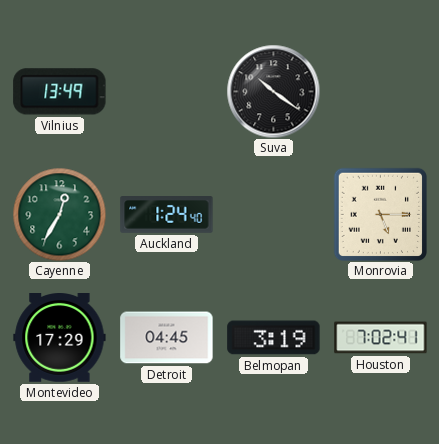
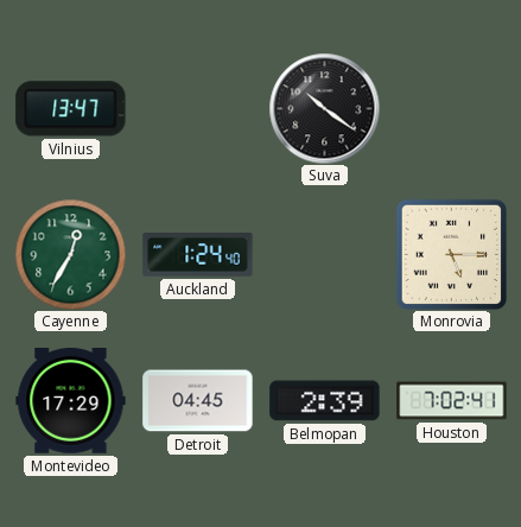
Vilnius: 13:49 -> 13:47 (71, 109)
Belmopan: 3:19 -> 2:39 (325, 401)
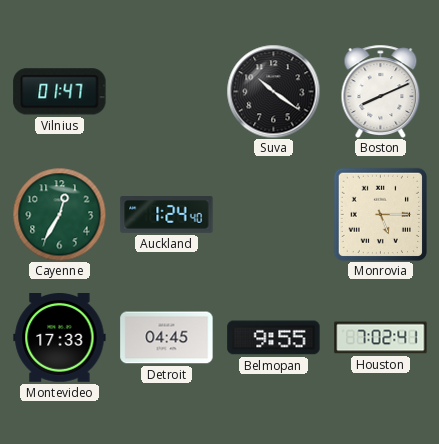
Vilnius: 13:47 -> 01:47 (60, 92)
Boston: none -> 8:11 (381, 91)
Montevideo: 17:29 -> 17:33 (60, 338)
Belmopan: 2:39 -> 9:55 (274, 338)
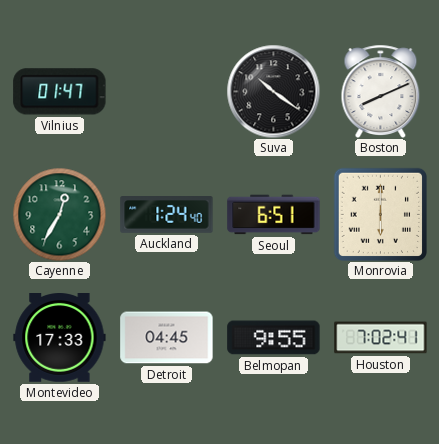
Seoul: none -> 6:51 (274, 215)
Monrovia: 5:15 -> 6:00 (380, 214)
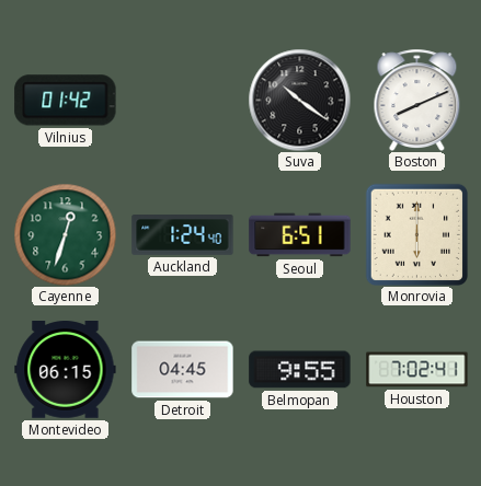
Vilnius: 01:47 -> 01:42 (66, 101)
Cayenne: 12:35 -> 12:33 (65, 234)
Montevideo: 17:33 -> 06:15 (66, 370)
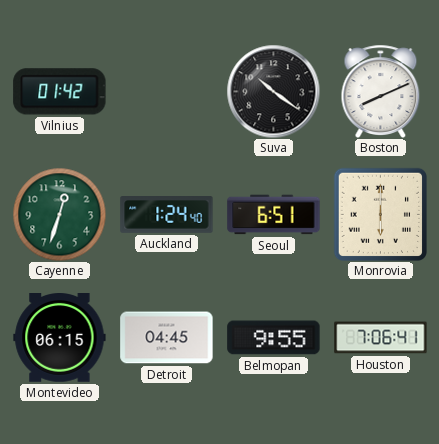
Houston: 7:02 -> 7:06 (381, 338)
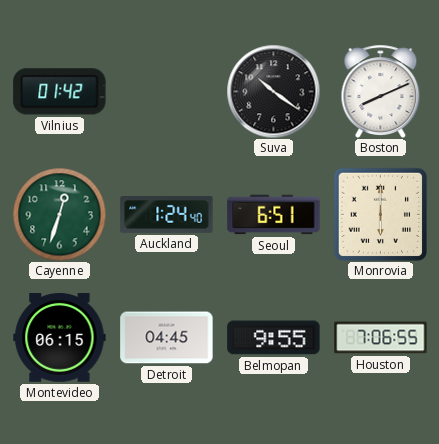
Houston: 7:06:41 -> 7:06:55 (381, 338)
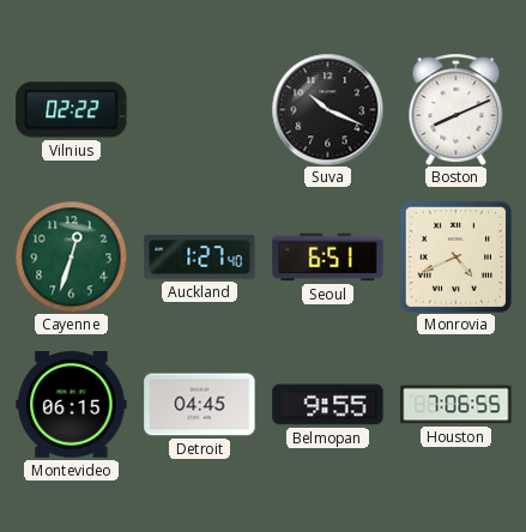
Vilnius: 01:42 -> 02:22 (72, 110)
Suva: 10:21 -> 10:19 (327, 109)
Auckland: 1:24 -> 1:27 (200, 258)
Monrovia: 6:00 -> 4:41 (455, 256)
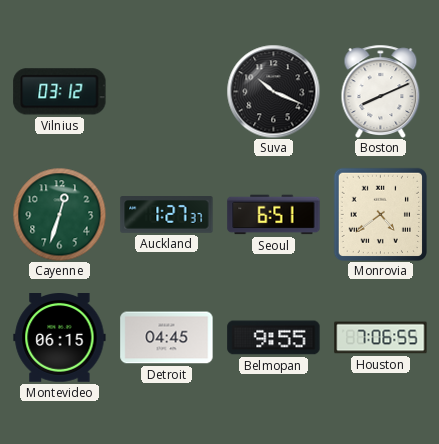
Vilnius: 02:22 -> 03:12 (60, 92)
Auckland: 1:27:40 -> 1:27:37 (167, 215)
Monrovia: 4:41 -> 4:39 (380, 214)
